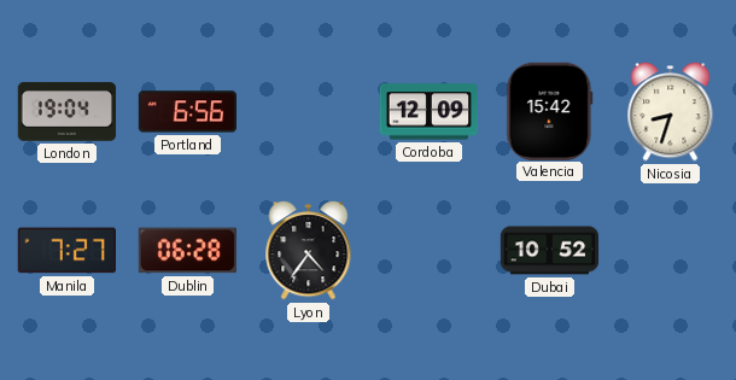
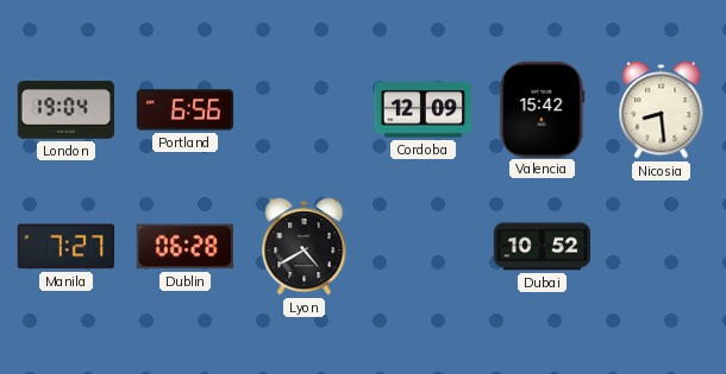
Nicosia: 8:33 -> 8:29 (662, 110)
Lyon: 4:36 -> 4:40 (305, 247)
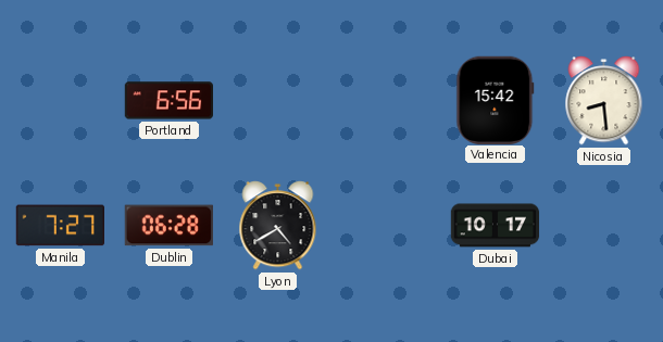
London: 19:04 -> none (67, 110)
Cordoba: 12:09 -> none (424, 110)
Dubai: 10:52 -> 10:17 (496, 226)
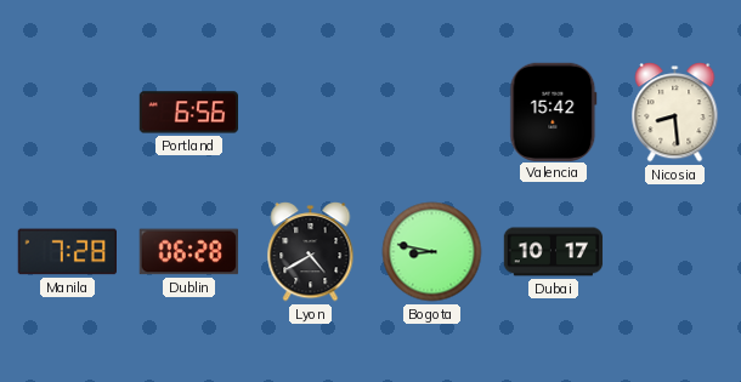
Manila: 7:27 -> 7:28 (67, 252)
Bogota: none -> 8:47 (432, 252)
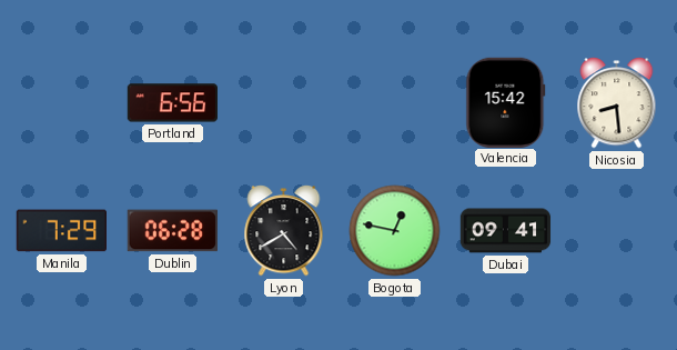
Manila: 7:28 -> 7:29 (61, 231)
Bogota: 8:47 -> 12:47 (395, 231)
Dubai: 10:17 -> 09:41 (506, 231)
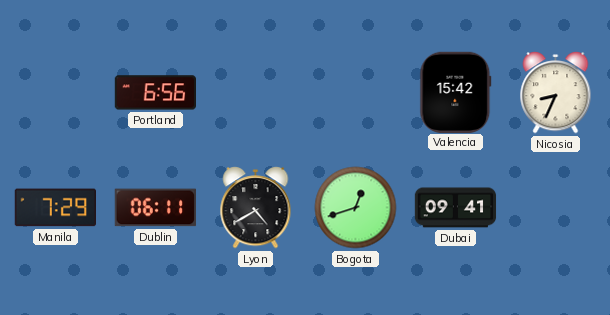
Nicosia: 8:29 -> 8:34 (556, 93)
Dublin: 06:28 -> 06:11 (155, 208)
Bogota: 12:47 -> 12:42 (356, 208)
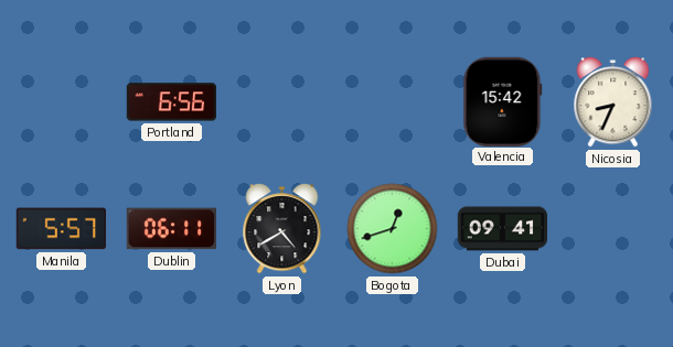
Manila: 7:29 -> 5:57 (61, 229)
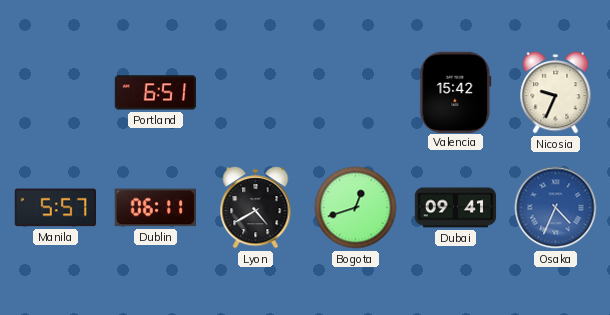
Portland: 6:56 -> 6:51 (155, 93)
Nicosia: 8:34 -> 9:34 (556, 93)
Osaka: none -> 4:34 (556, 208)
